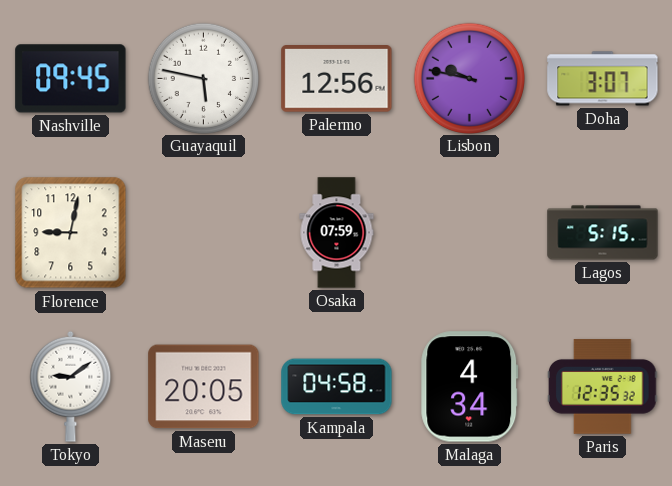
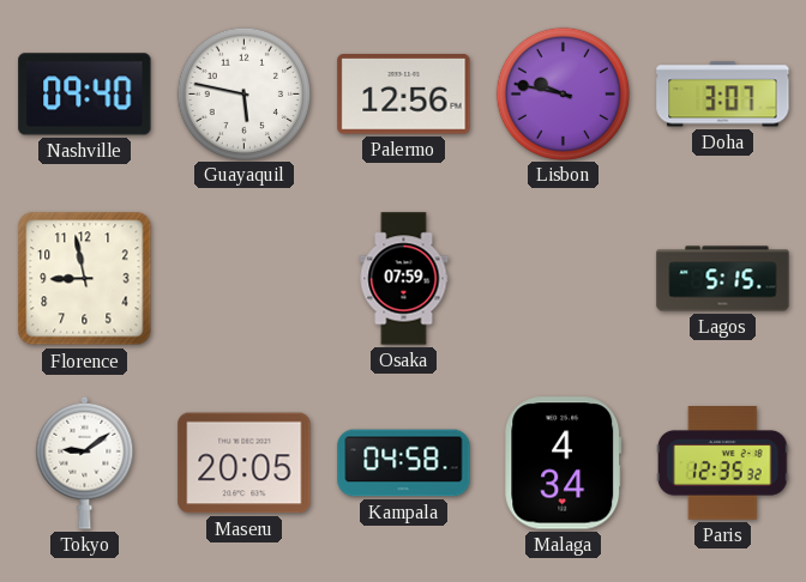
Nashville: 09:45 -> 09:40 (85, 95)
Florence: 9:02 -> 8:58 (85, 279)
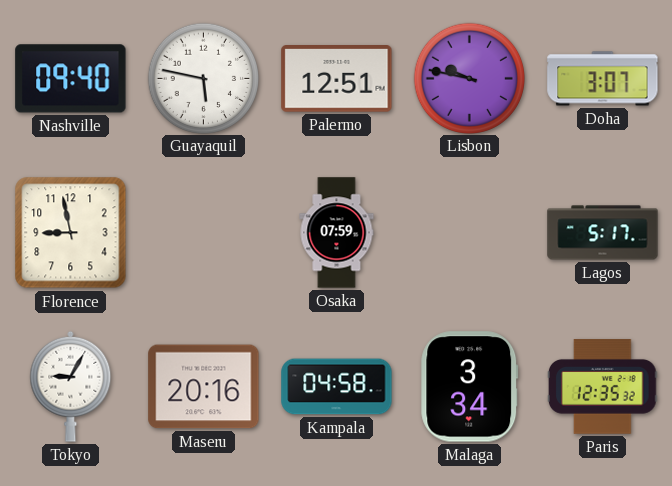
Palermo: 12:56 -> 12:51 (337, 79)
Lagos: 5:15 -> 5:17 (603, 233)
Tokyo: 9:09 -> 9:05 (71, 386)
Maseru: 20:05 -> 20:16 (204, 387)
Malaga: 4:34 -> 3:34 (470, 387)
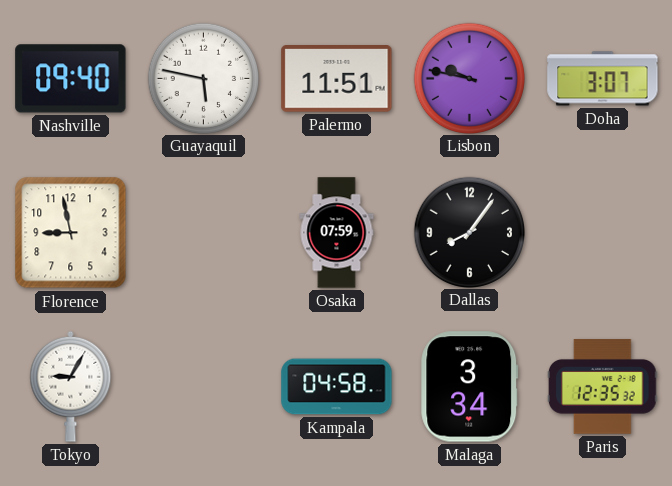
Palermo: 12:51 -> 11:51 (337, 79)
Dallas: none -> 8:06 (469, 232)
Lagos: 5:17 -> none (603, 233)
Maseru: 20:16 -> none (204, 387)
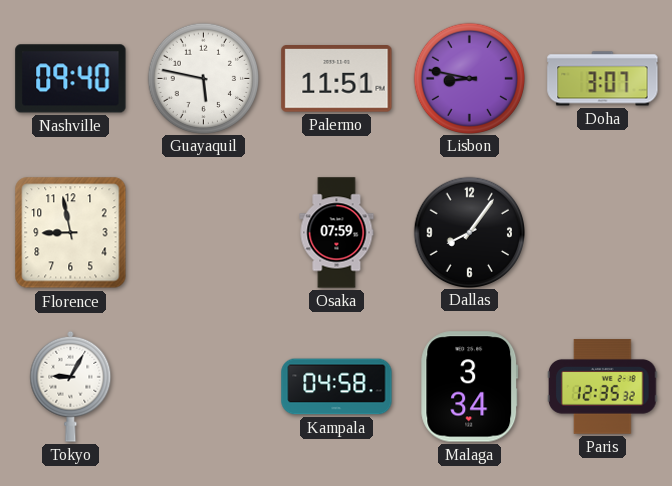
Lisbon: 9:47 -> 8:47 (469, 78)
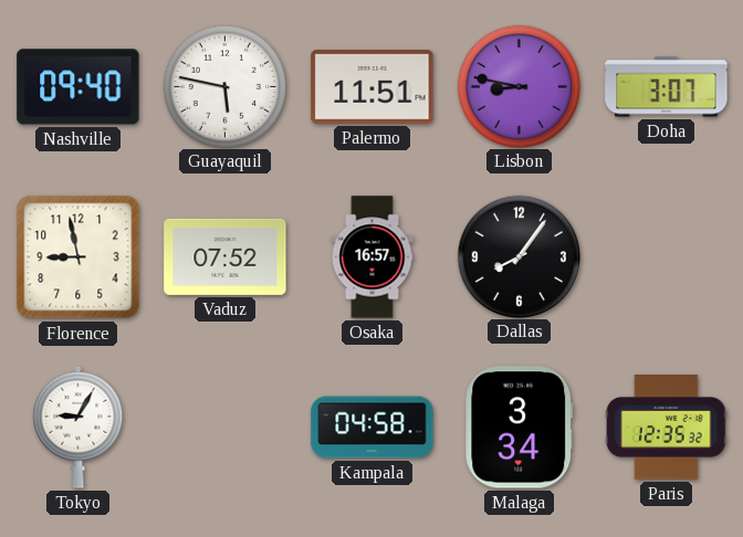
Vaduz: none -> 07:52 (226, 256)
Osaka: 07:59 -> 16:57 (373, 257)
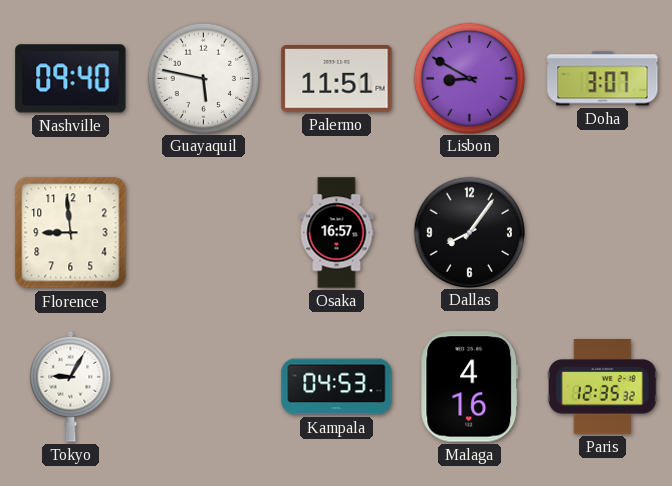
Lisbon: 8:47 -> 8:50 (469, 78)
Florence: 8:58 -> 8:59 (71, 233)
Vaduz: 07:52 -> none (226, 256)
Kampala: 04:58 -> 04:53 (337, 387)
Malaga: 3:34 -> 4:16 (470, 387)
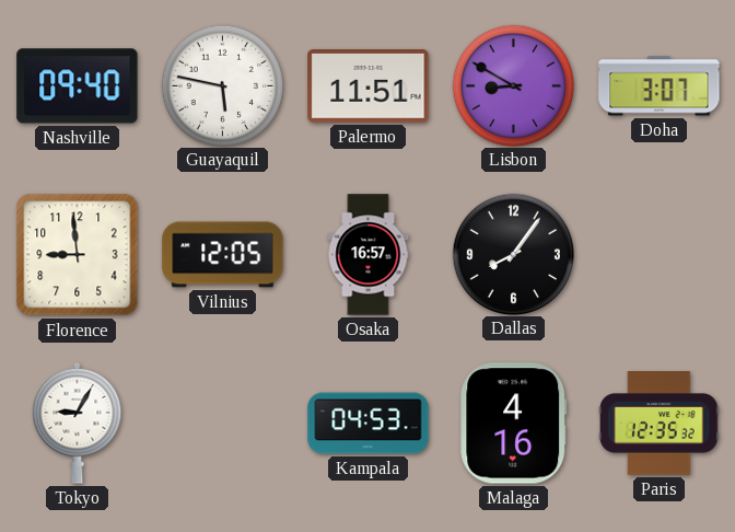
Vilnius: none -> 12:05 (223, 255)
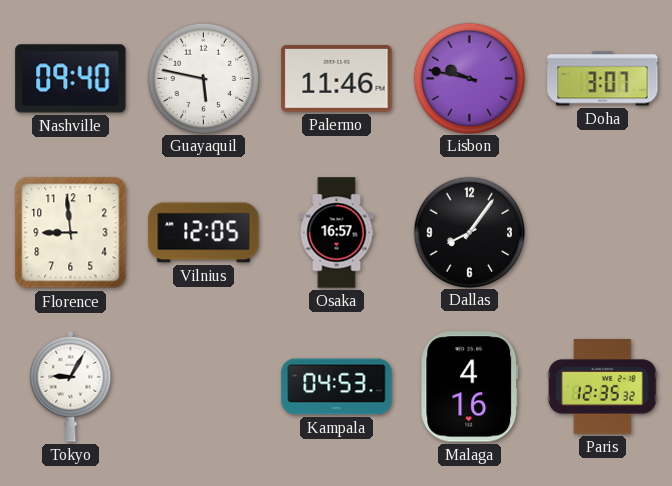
Palermo: 11:51 -> 11:46 (337, 79)
Lisbon: 8:50 -> 9:47 (469, 78)
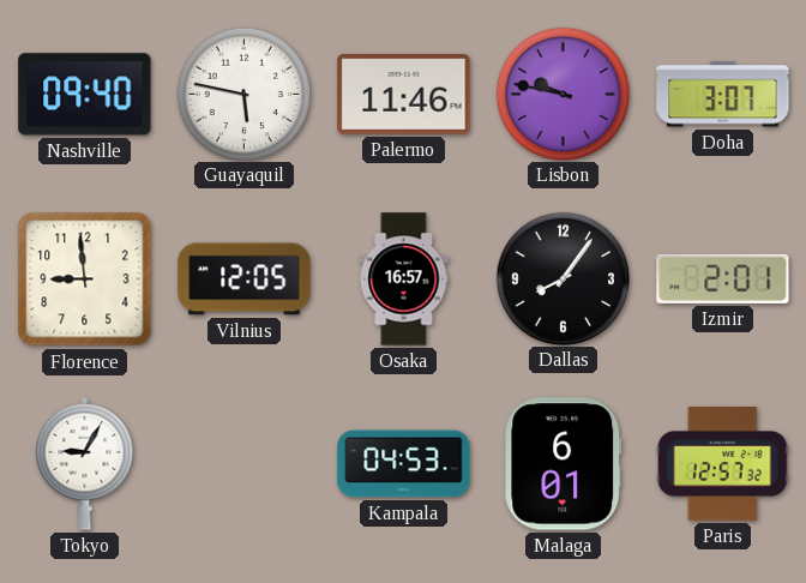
Izmir: none -> 2:01 (723, 278)
Malaga: 4:16 -> 6:01 (564, 464)
Paris: 12:35 -> 12:57 (723, 464)
